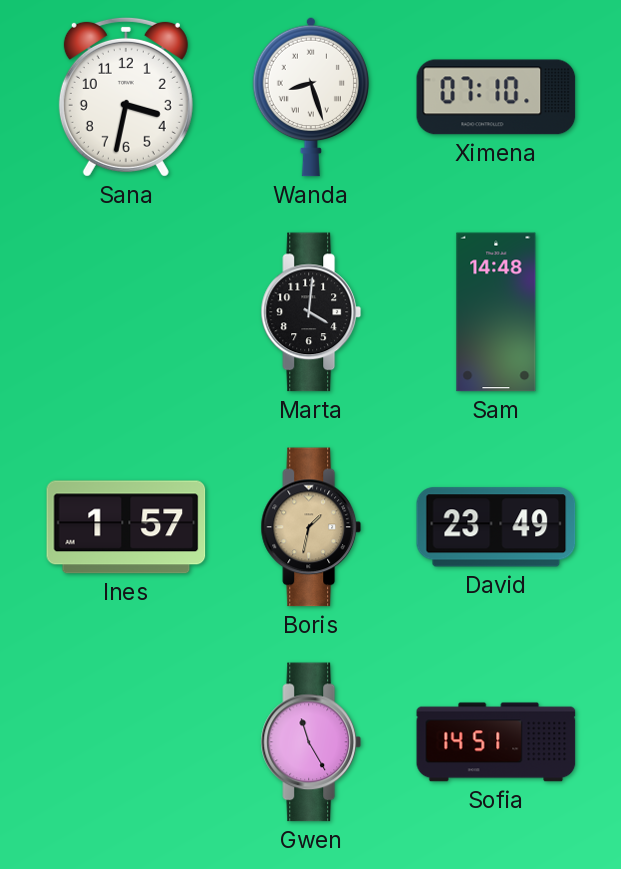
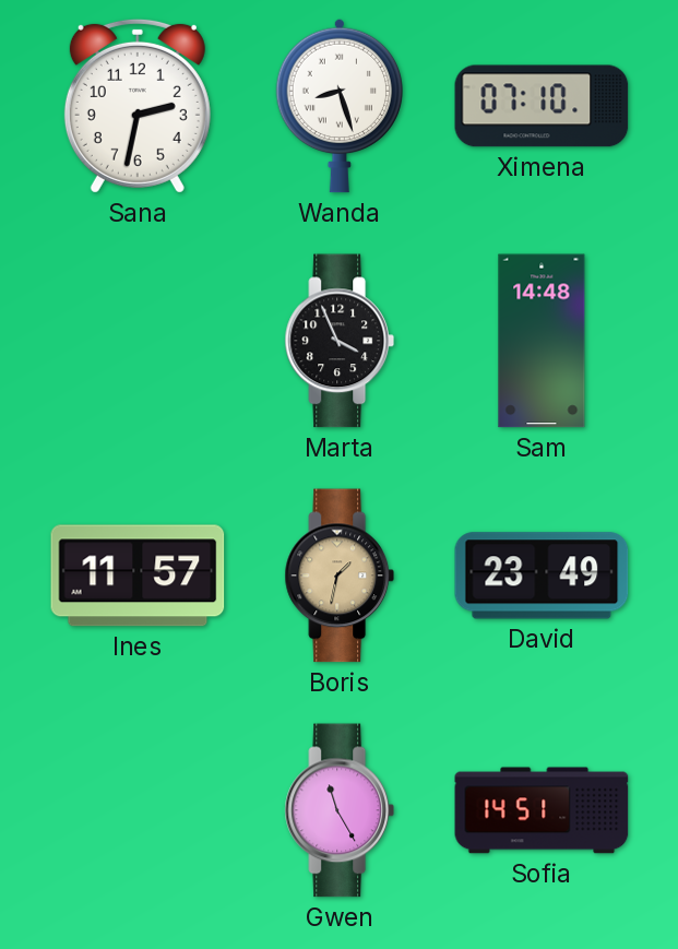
Sana: 3:32 -> 2:32 (138, 106)
Marta: 4:01 -> 3:56 (340, 341)
Ines: 1:57 -> 11:57 (138, 576)
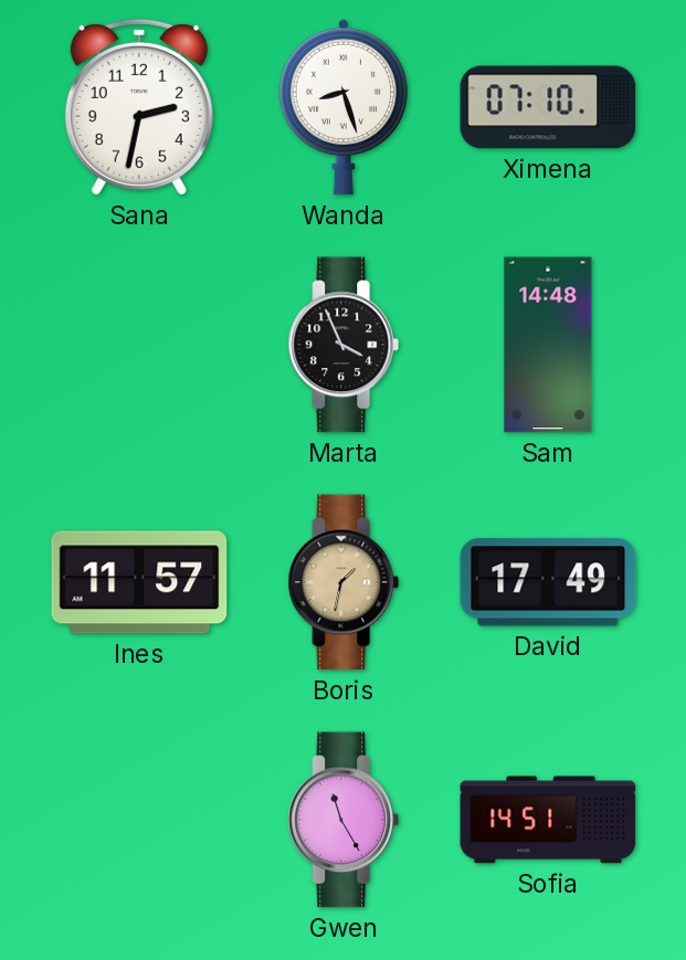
David: 23:49 -> 17:49 (548, 582)
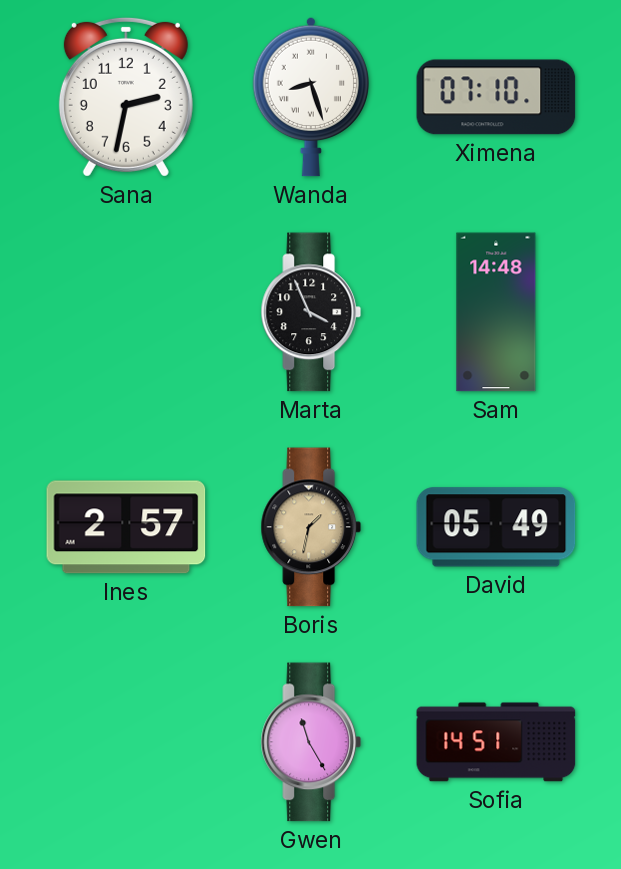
Ines: 11:57 -> 2:57 (126, 527)
David: 17:49 -> 05:49 (496, 527)
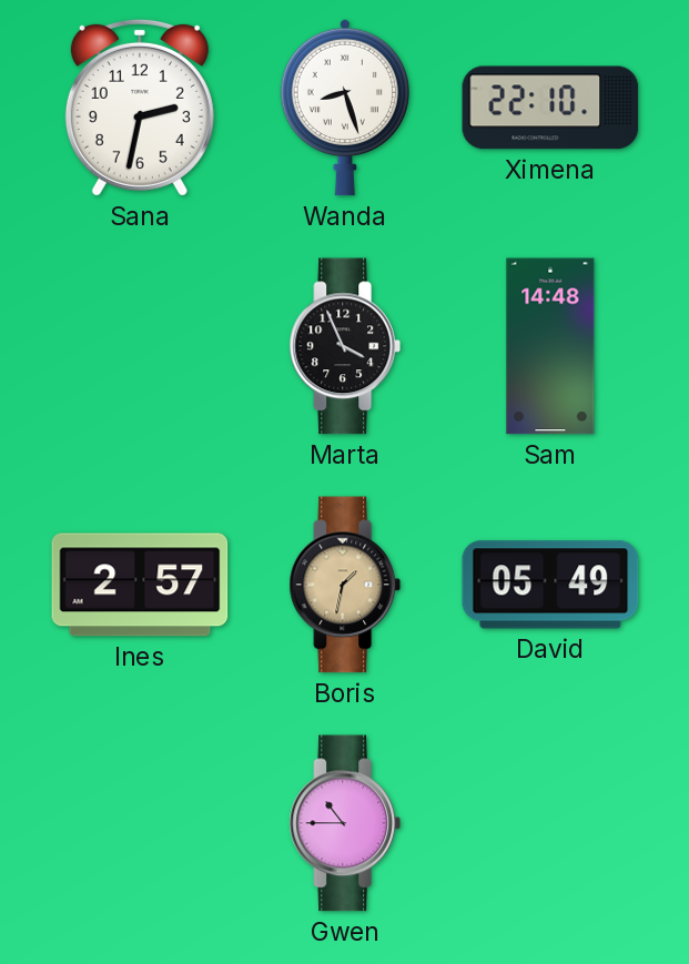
Ximena: 07:10 -> 22:10 (550, 108)
Gwen: 11:25 -> 10:45 (345, 823)
Sofia: 14:51 -> none (496, 742)
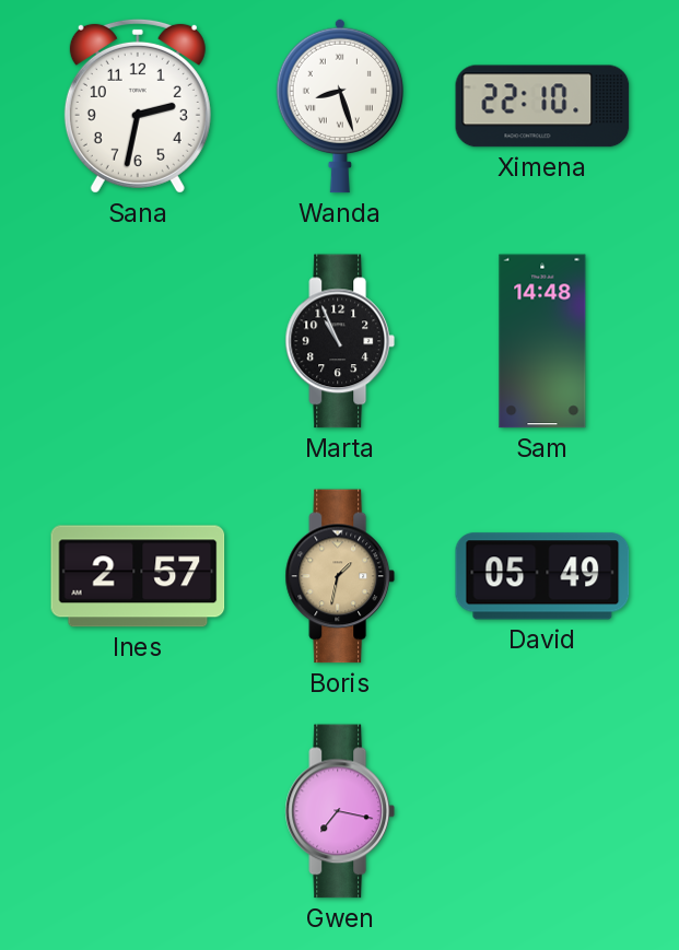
Marta: 3:56 -> 10:56 (340, 341)
Gwen: 10:45 -> 7:17 (340, 811)
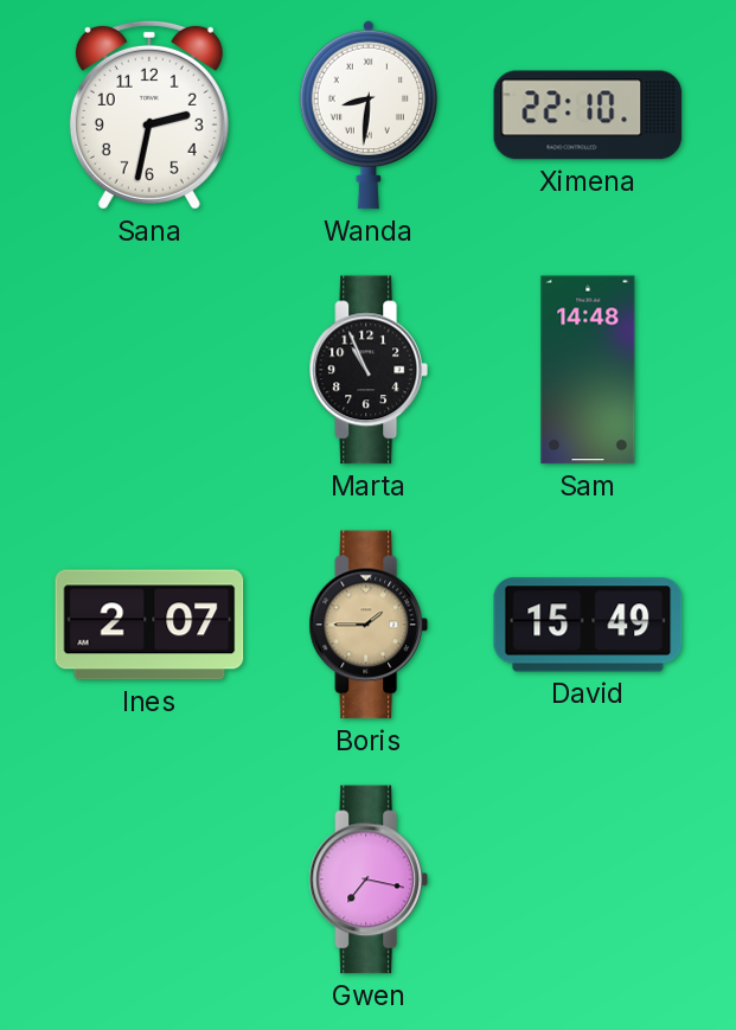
Wanda: 8:27 -> 8:31 (369, 115)
Ines: 2:57 -> 2:07 (149, 625)
Boris: 1:32 -> 1:45 (369, 625)
David: 05:49 -> 15:49 (588, 625)
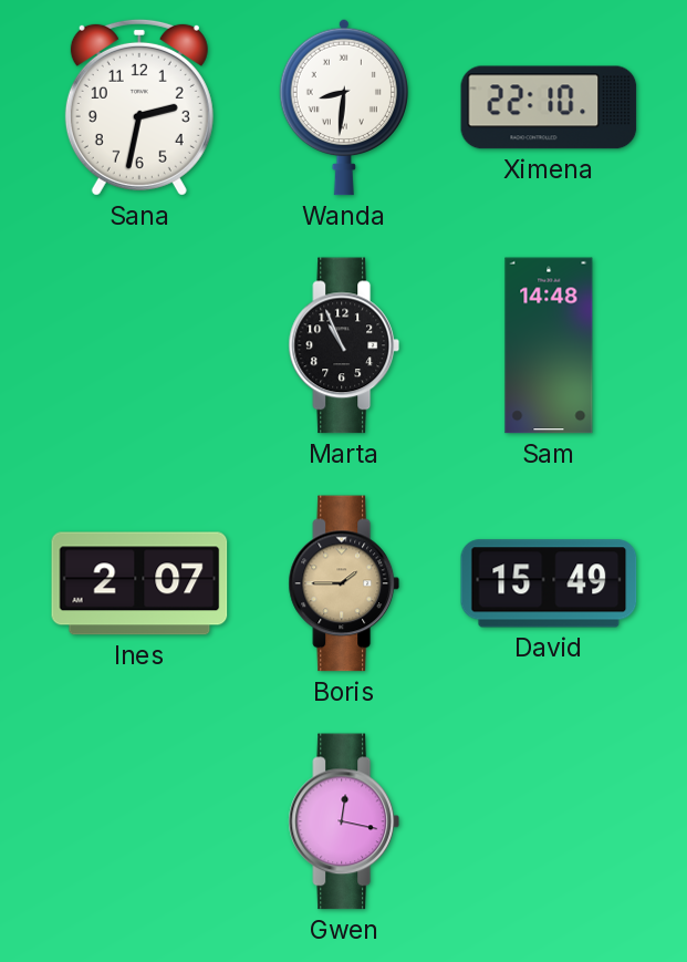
Gwen: 7:17 -> 12:17 (344, 821)
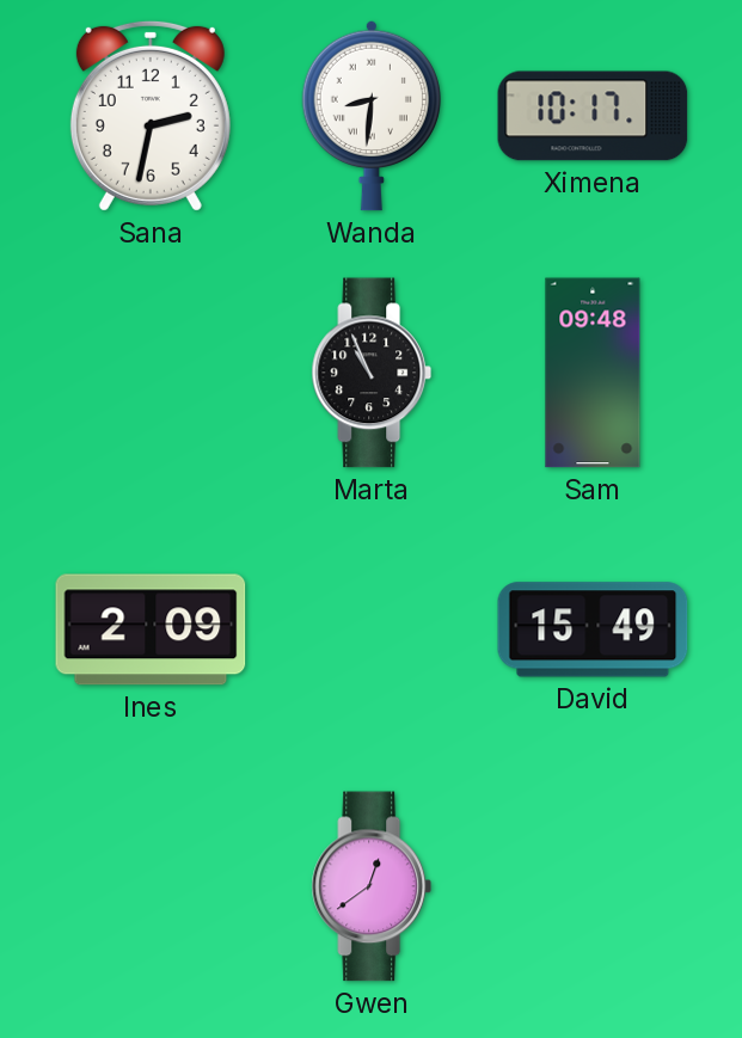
Ximena: 22:10 -> 10:17 (593, 116)
Sam: 14:48 -> 09:48 (593, 373)
Ines: 2:07 -> 2:09 (151, 629)
Boris: 1:45 -> none (344, 583)
Gwen: 12:17 -> 12:39 (372, 886)
